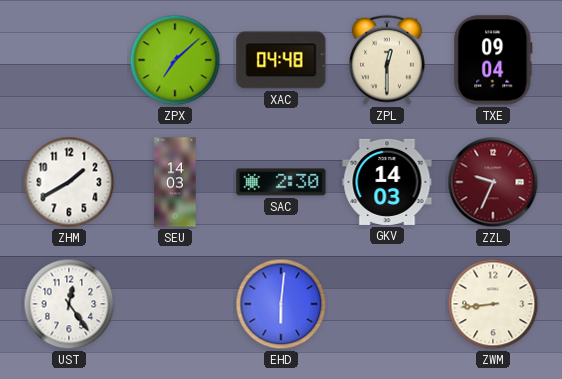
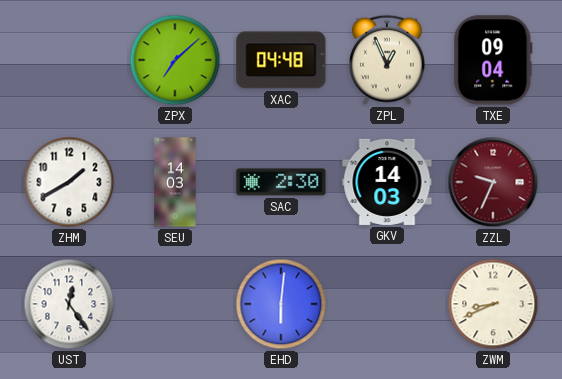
ZPL: 12:30 -> 12:56 (387, 60)
ZWM: 8:44 -> 8:41 (493, 304)
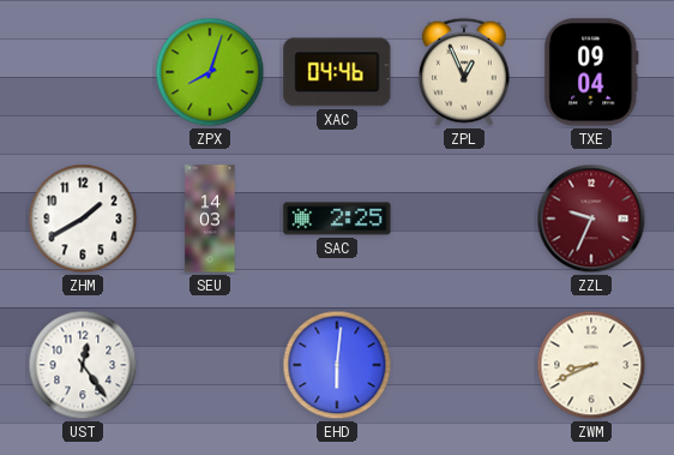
ZPX: 7:08 -> 8:03 (210, 72)
XAC: 04:48 -> 04:46 (337, 72)
SAC: 2:30 -> 2:25 (337, 218)
GKV: 14:03 -> none (387, 182)
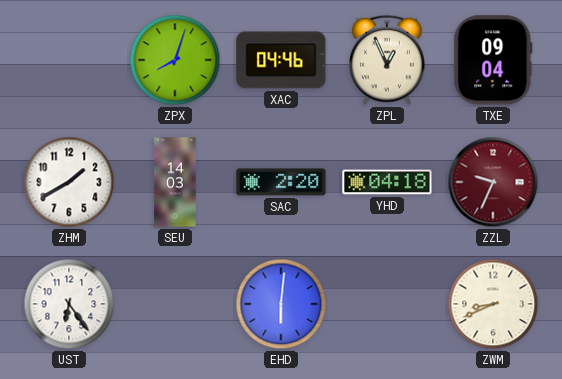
SAC: 2:25 -> 2:20 (281, 182)
YHD: none -> 04:18 (387, 182)
UST: 12:24 -> 6:24 (69, 304)
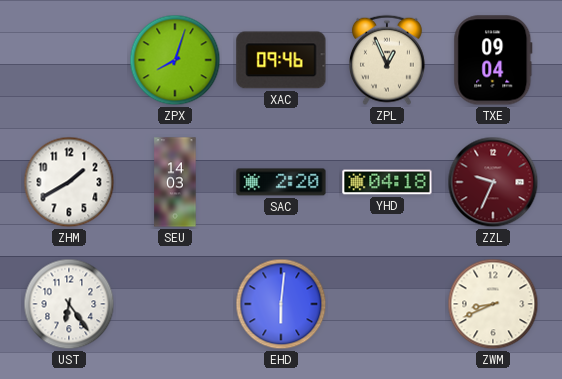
XAC: 04:46 -> 09:46 (281, 60)
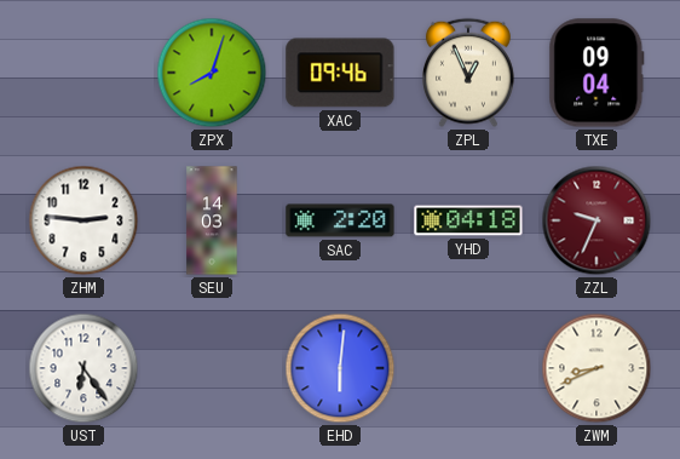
ZHM: 1:40 -> 2:46 (83, 220)
